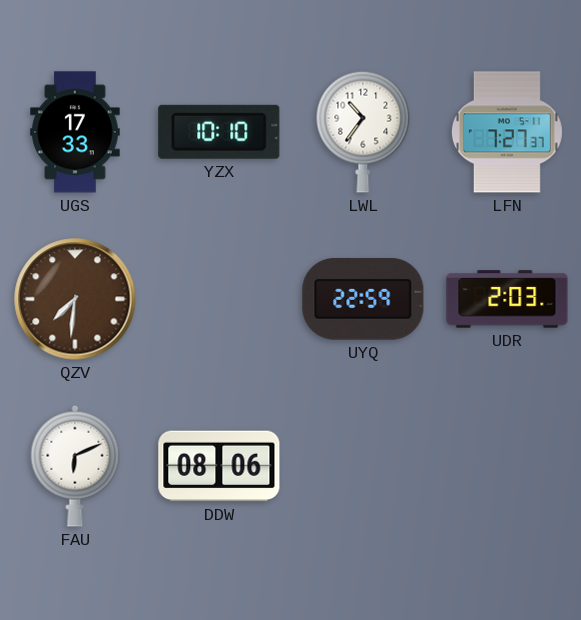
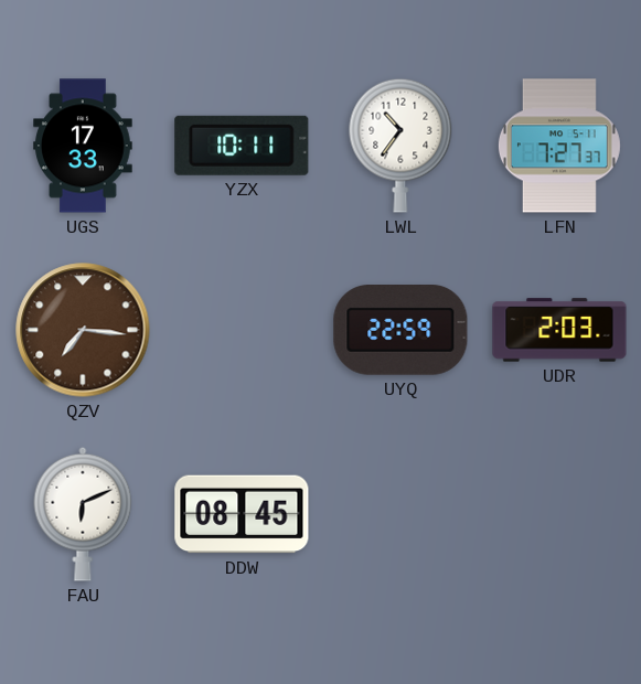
YZX: 10:10 -> 10:11 (242, 146)
QZV: 7:31 -> 7:16 (83, 330)
DDW: 08:06 -> 08:45 (242, 514)
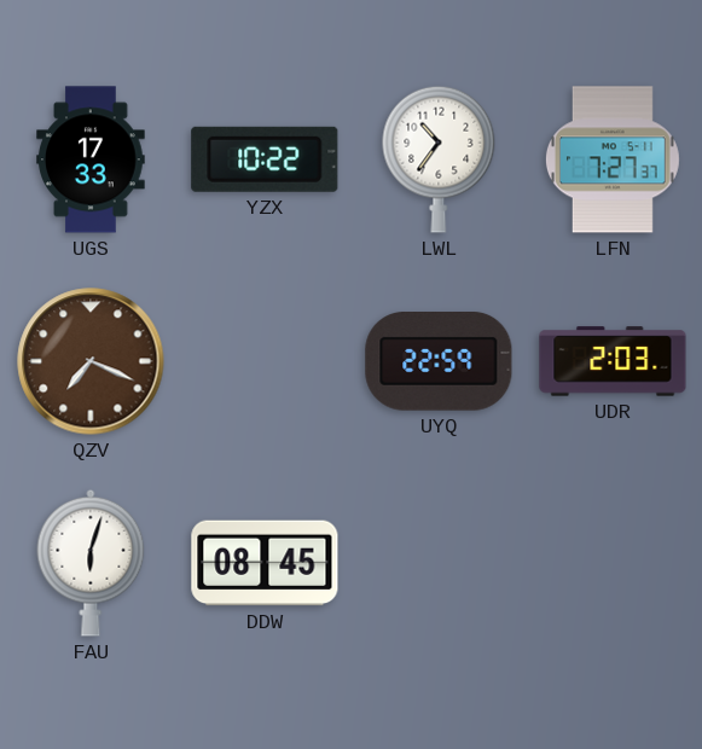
YZX: 10:11 -> 10:22 (265, 159)
QZV: 7:16 -> 7:19 (91, 361)
FAU: 6:11 -> 6:03 (91, 563)
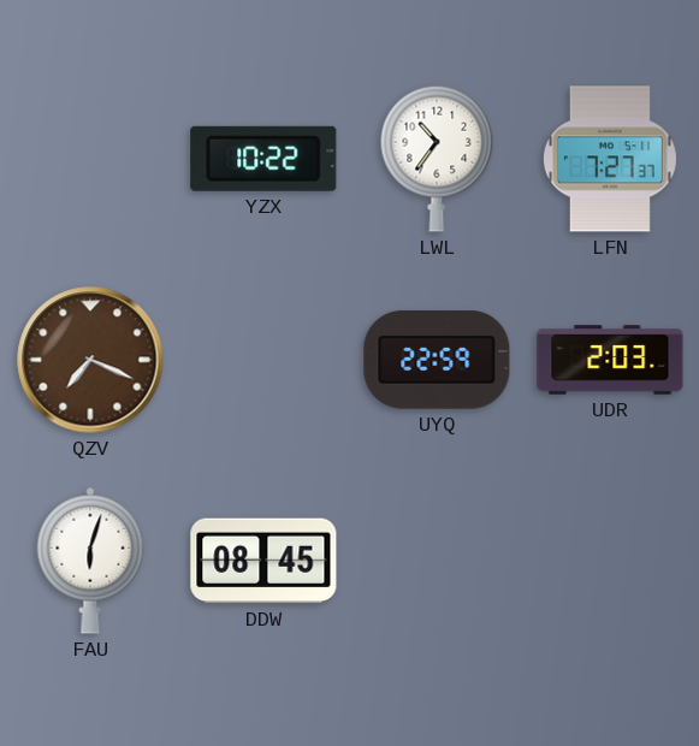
UGS: 17:33 -> none (91, 159)
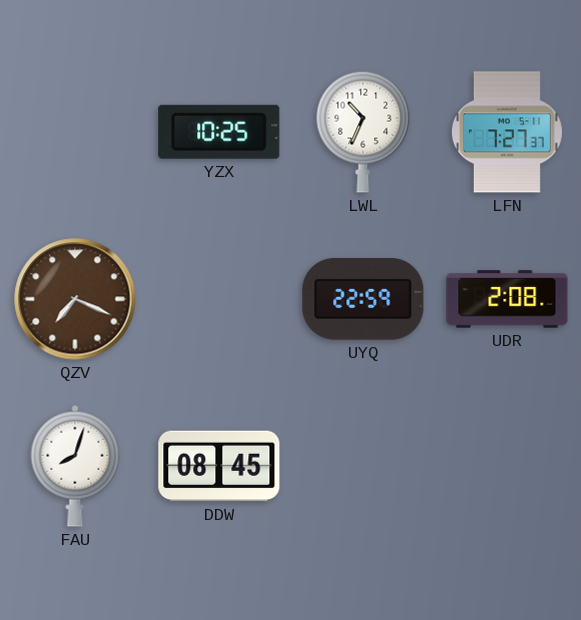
YZX: 10:22 -> 10:25 (219, 132)
LWL: 10:36 -> 10:34 (363, 132)
UDR: 2:03 -> 2:08 (507, 299)
FAU: 6:03 -> 8:03 (75, 466)
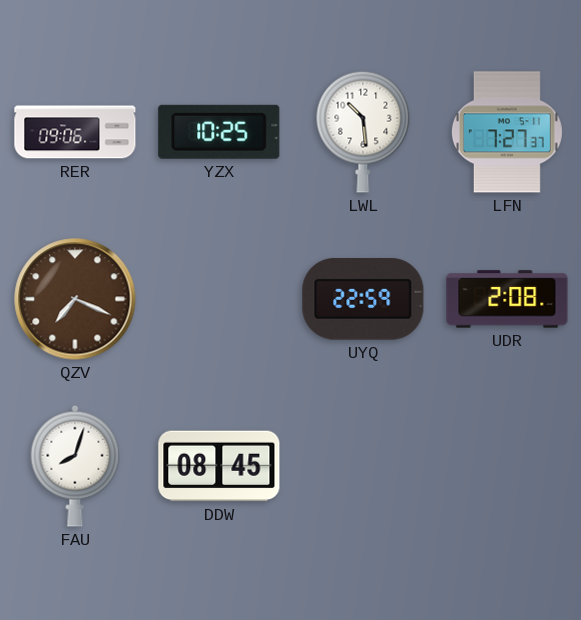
RER: none -> 09:06 (75, 132)
LWL: 10:34 -> 10:29 (363, 132)
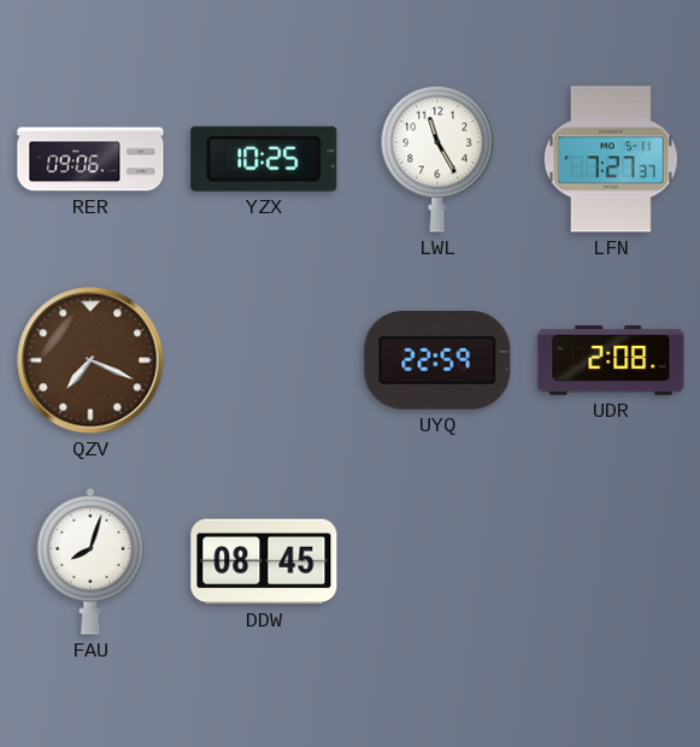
LWL: 10:29 -> 11:25 (437, 159)
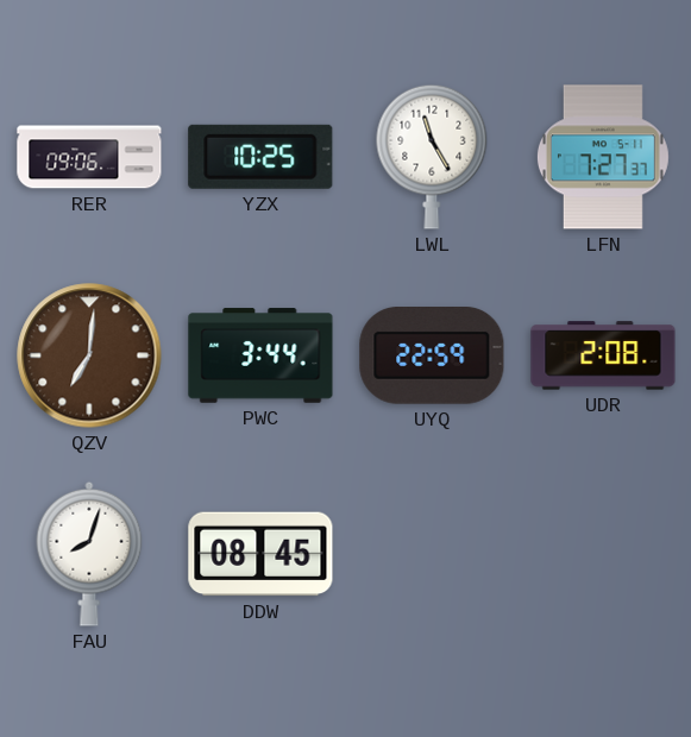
QZV: 7:19 -> 7:01 (89, 355)
PWC: none -> 3:44 (260, 355)
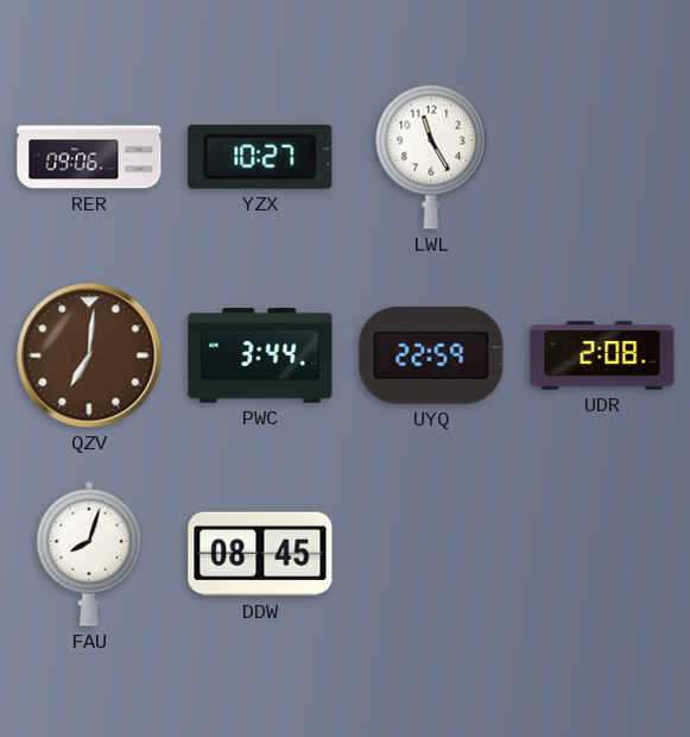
YZX: 10:25 -> 10:27 (260, 157)
LFN: 7:27 -> none (603, 157)
